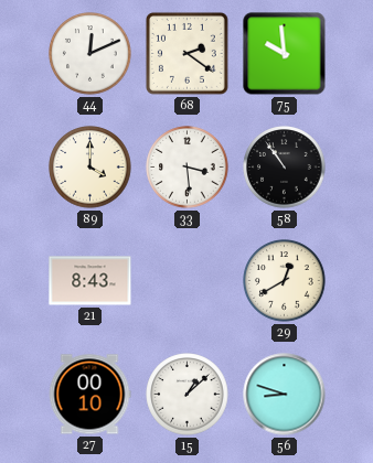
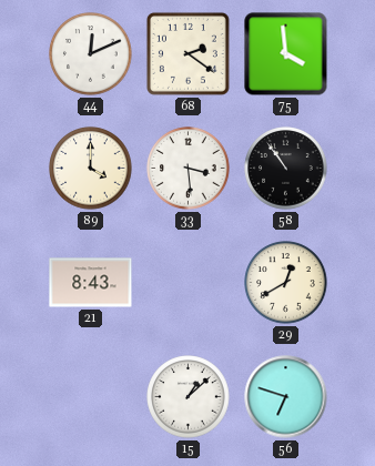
75: 9:59 -> 3:59 (286, 54)
27: 00:10 -> none (89, 395)
56: 8:48 -> 6:48 (286, 397)
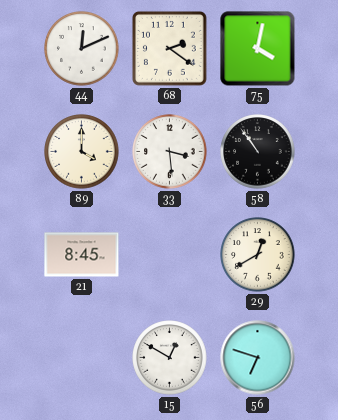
75: 3:59 -> 4:02 (258, 49)
21: 8:43 -> 8:45 (82, 255)
15: 1:08 -> 12:50 (170, 358)
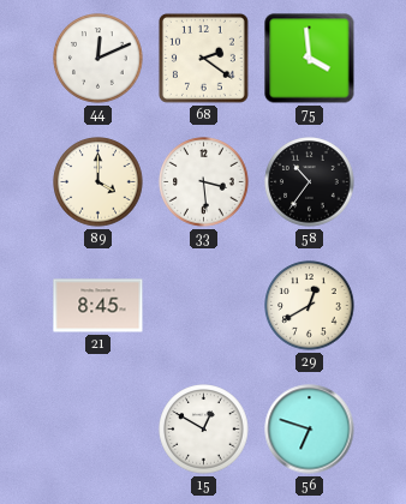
75: 4:02 -> 3:59 (310, 59)
58: 10:54 -> 10:36 (310, 182)
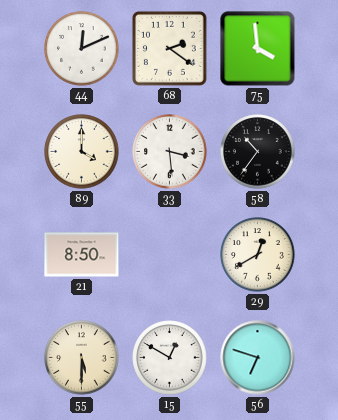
21: 8:45 -> 8:50 (82, 255)
55: none -> 5:30 (82, 358)
